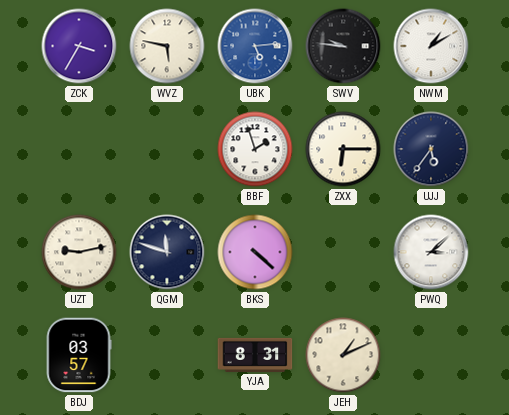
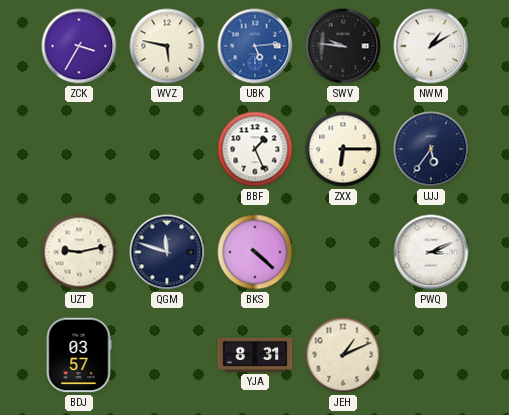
BBF: 1:57 -> 1:26 (255, 149)
PWQ: 3:08 -> 3:11 (431, 252)
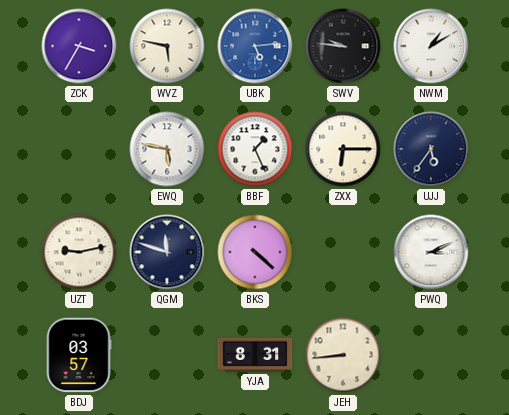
EWQ: none -> 5:47 (167, 149)
JEH: 1:11 -> 8:44 (343, 355)
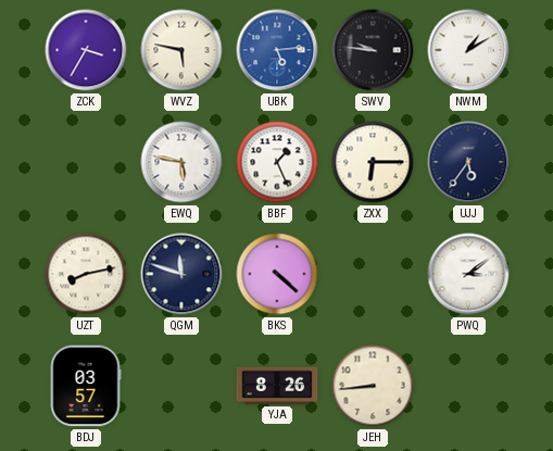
UZT: 9:13 -> 8:13 (86, 274)
PWQ: 3:11 -> 3:09 (468, 274)
YJA: 8:31 -> 8:26 (277, 386)
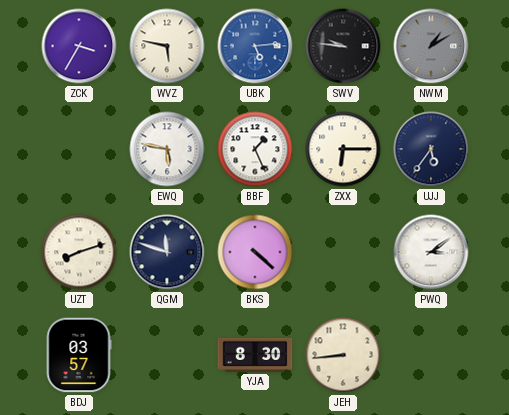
NWM dial: white -> grey (431, 46)
UZT: 8:13 -> 8:12 (79, 252)
YJA: 8:26 -> 8:30 (255, 355)
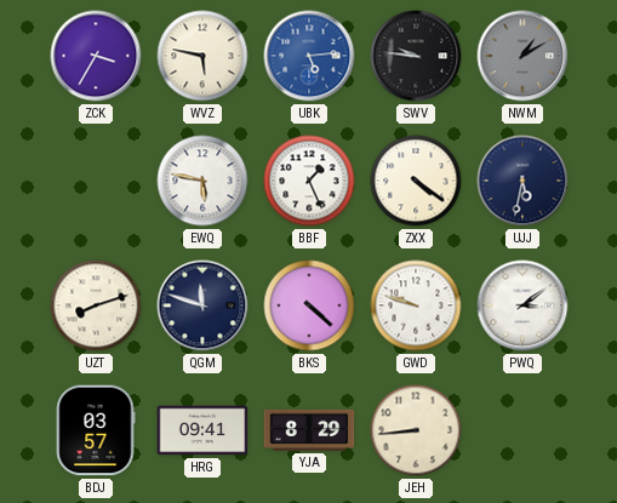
ZXX: 6:15 -> 4:21 (416, 181)
UJJ: 5:36 -> 5:32 (522, 181)
GWD: none -> 9:48 (416, 305)
HRG: none -> 09:41 (202, 430)
YJA: 8:30 -> 8:29 (309, 430)
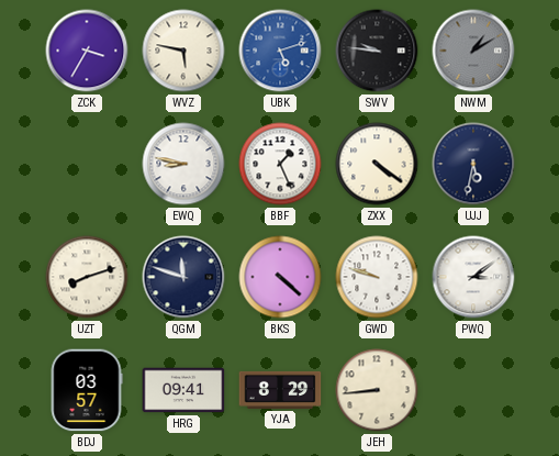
UBK: 5:14 -> 5:12 (280, 51)
EWQ: 5:47 -> 8:47 (183, 164)
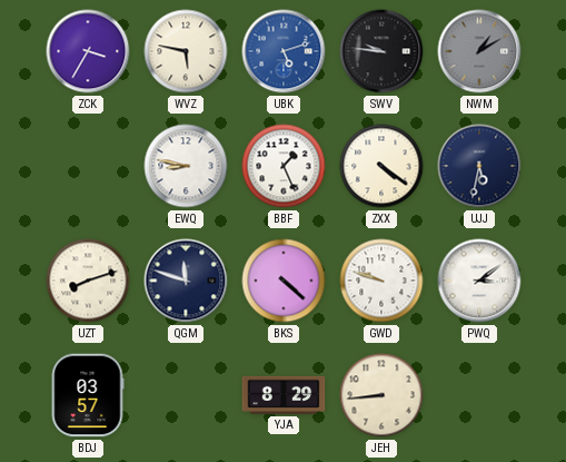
HRG: 09:41 -> none (183, 390)
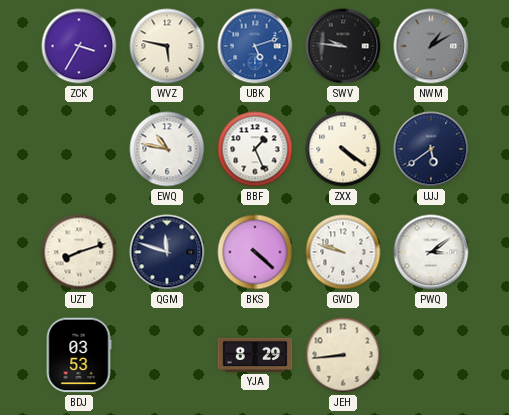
EWQ: 8:47 -> 10:47 (167, 149)
UJJ: 5:32 -> 5:39 (431, 149)
BDJ: 03:57 -> 03:53 (79, 355)
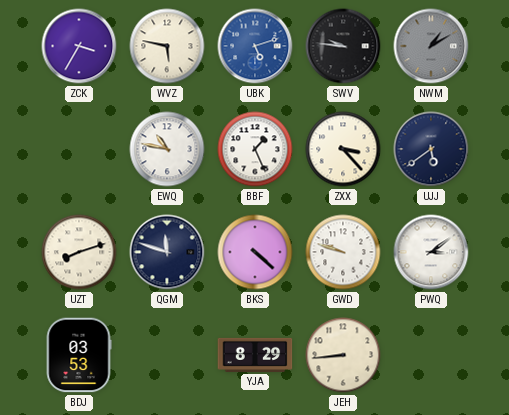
ZXX: 4:21 -> 3:23 (343, 149)
